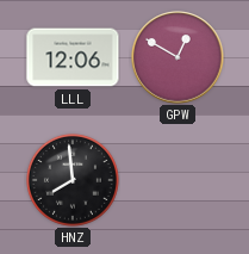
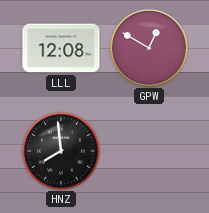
LLL: 12:06 -> 12:08 (61, 48)
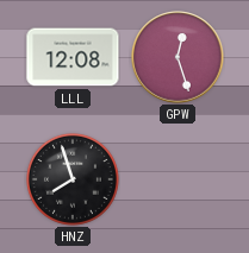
GPW: 12:50 -> 12:27 (178, 57)
HNZ: 7:59 -> 7:57 (73, 179)
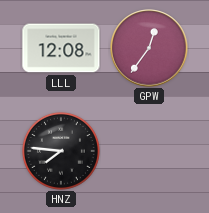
GPW: 12:27 -> 12:36 (149, 48)
HNZ: 7:57 -> 7:46 (61, 151)
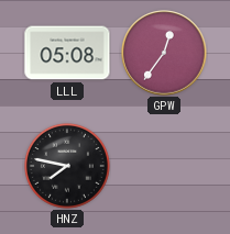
LLL: 12:08 -> 05:08 (67, 53)
HNZ: 7:46 -> 7:47 (67, 166)
